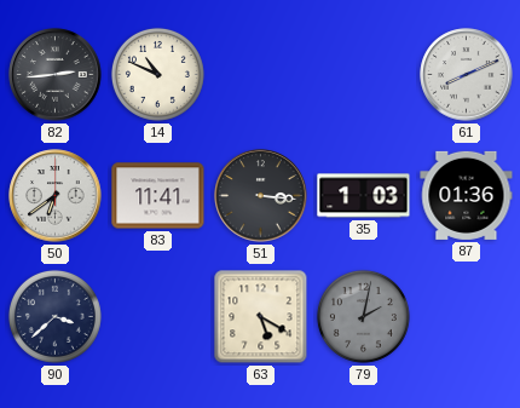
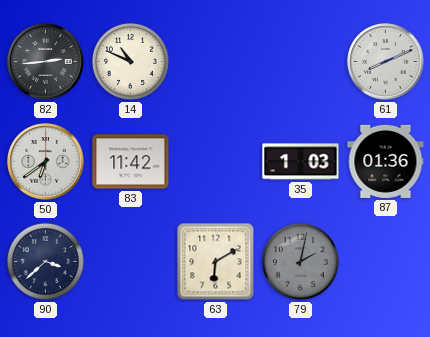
83: 11:41 -> 11:42 (131, 162)
51: 3:16 -> none (261, 196)
63: 5:20 -> 6:10 (216, 262)
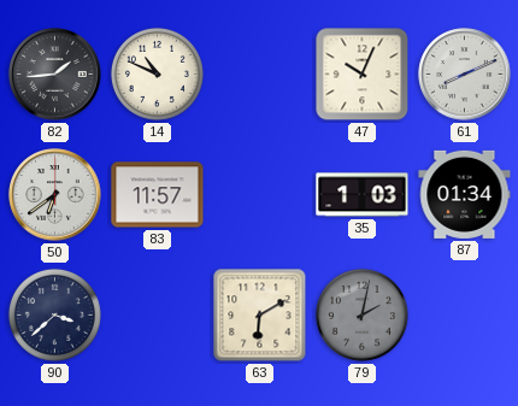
82: 2:44 -> 1:44 (55, 75)
47: none -> 10:04 (363, 75)
83: 11:42 -> 11:57 (158, 195)
87: 01:36 -> 01:34 (465, 194)
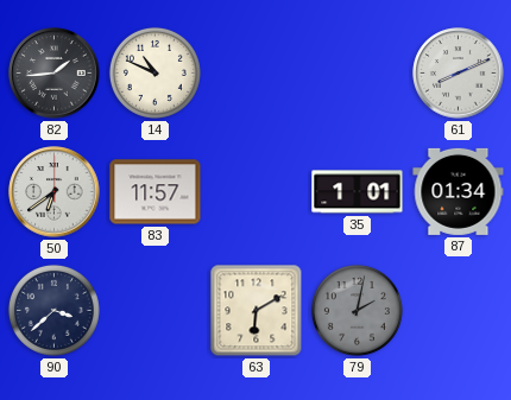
47: 10:04 -> none (363, 75)
35: 1:03 -> 1:01 (358, 192)
